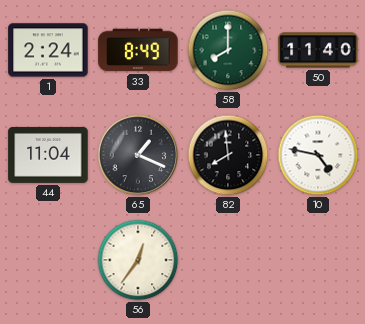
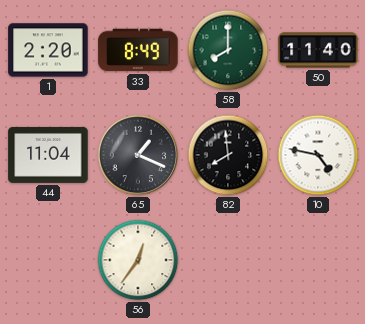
1: 2:24 -> 2:20 (48, 50)
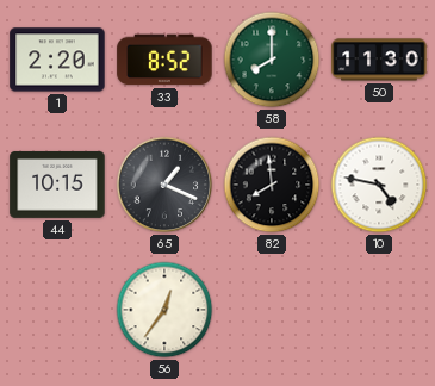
33: 8:49 -> 8:52 (164, 60)
50: 11:40 -> 11:30 (379, 60)
44: 11:04 -> 10:15 (57, 185)
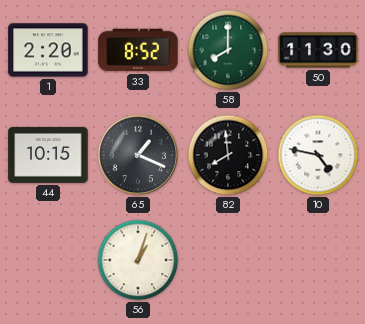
56: 12:36 -> 1:03 (138, 260)
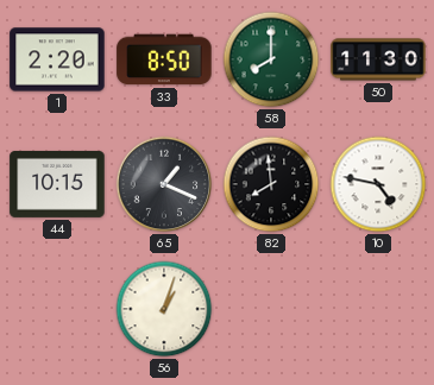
33: 8:52 -> 8:50 (164, 59)
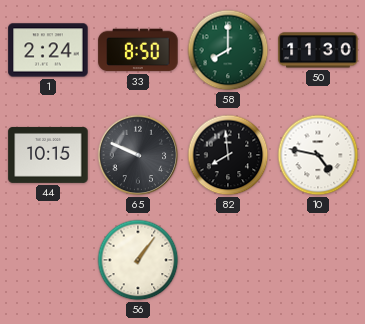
1: 2:20 -> 2:24 (48, 50)
65: 1:19 -> 9:49 (138, 155)
56: 1:03 -> 1:06 (138, 260)
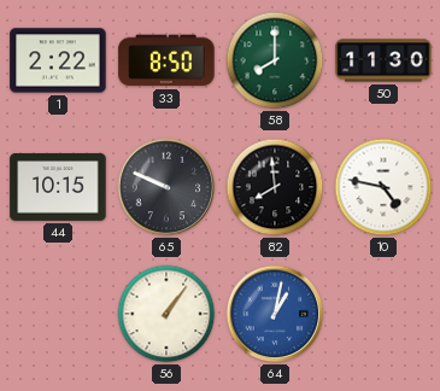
1: 2:24 -> 2:22 (58, 60)
64: none -> 1:02 (275, 314)
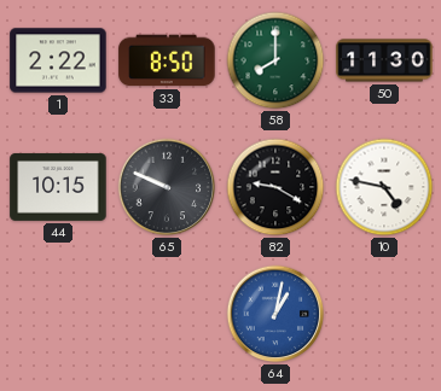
82: 7:59 -> 9:20 (275, 187)
56: 1:06 -> none (166, 314)
